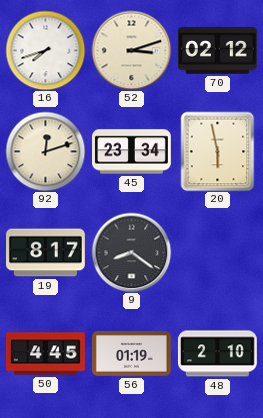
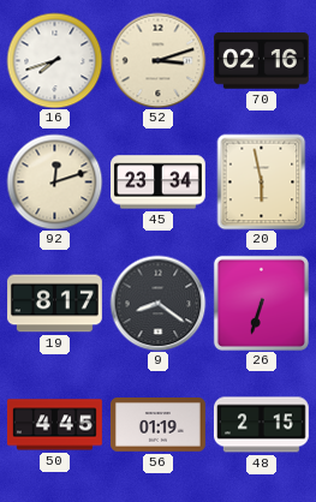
70: 02:12 -> 02:16 (261, 61)
26: none -> 6:33 (261, 303)
48: 2:10 -> 2:15 (261, 425)
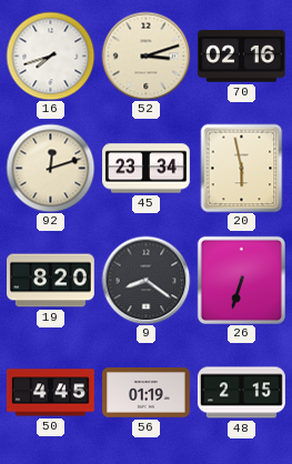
19: 8:17 -> 8:20 (51, 281)
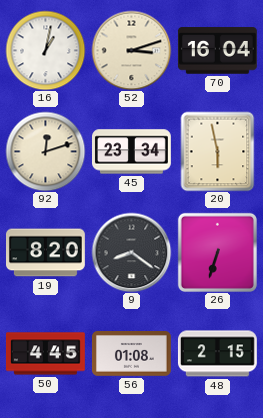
16: 7:42 -> 1:02 (45, 50)
70: 02:16 -> 16:04 (217, 51)
56: 01:19 -> 01:08 (131, 354)
